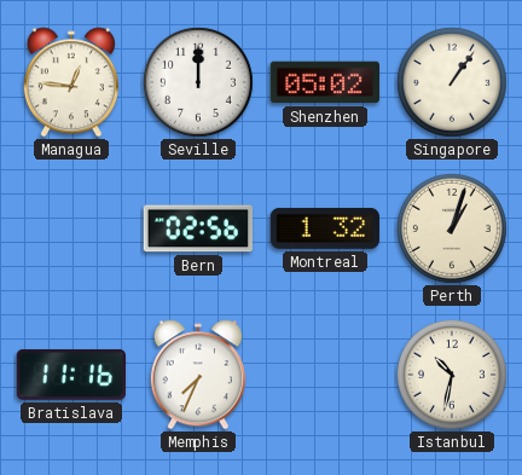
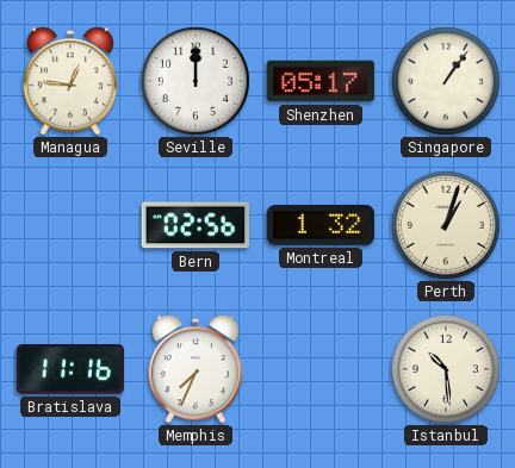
Shenzhen: 05:02 -> 05:17 (319, 81)
Istanbul: 10:32 -> 10:29 (446, 369)
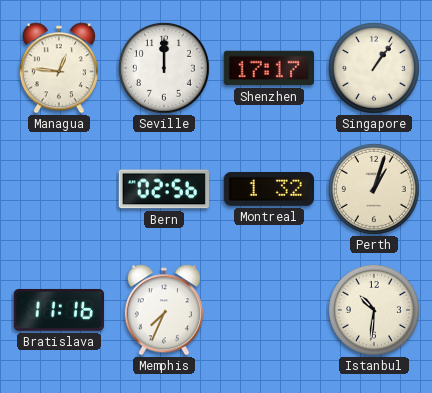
Shenzhen: 05:17 -> 17:17 (268, 68)
Istanbul: 10:29 -> 10:31 (374, 310)
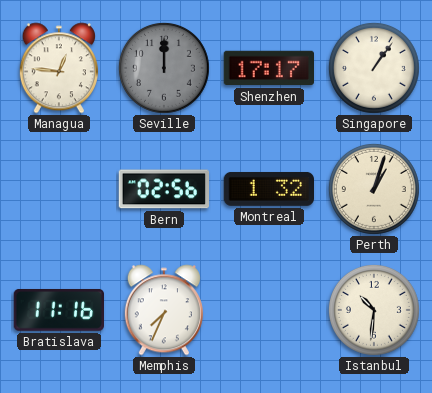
Seville dial: white -> grey (164, 68)
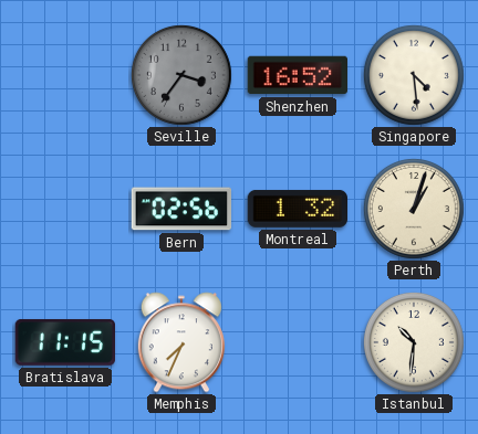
Managua: 12:46 -> none (59, 68)
Seville: 12:00 -> 3:36 (181, 75)
Shenzhen: 17:17 -> 16:52 (297, 75)
Singapore: 1:06 -> 4:29 (414, 75)
Bratislava: 11:16 -> 11:15 (64, 342)
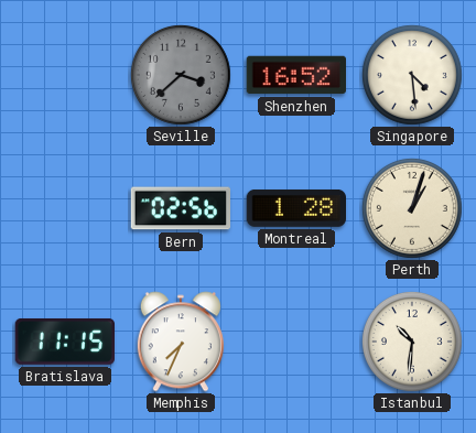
Seville: 3:36 -> 3:38 (181, 75)
Montreal: 1:32 -> 1:28 (295, 208)
